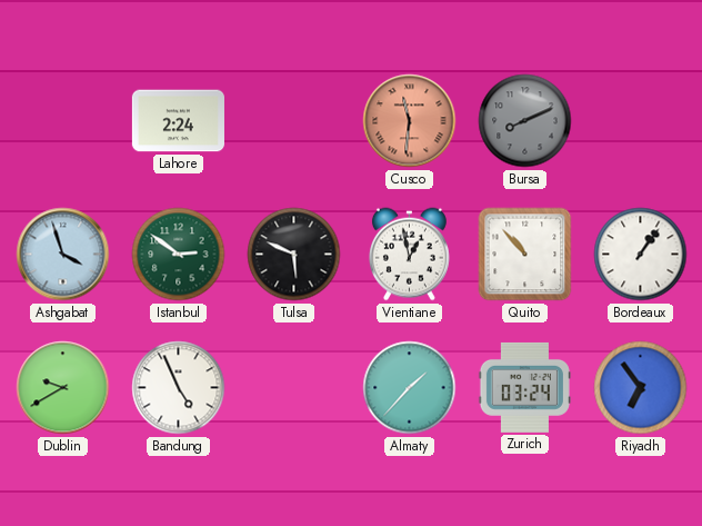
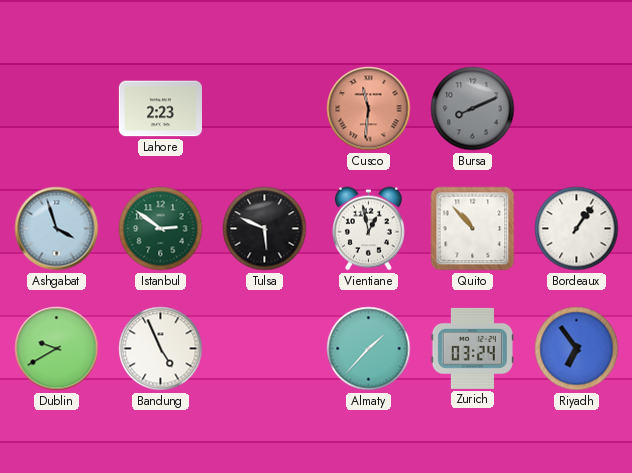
Lahore: 2:24 -> 2:23 (160, 109)
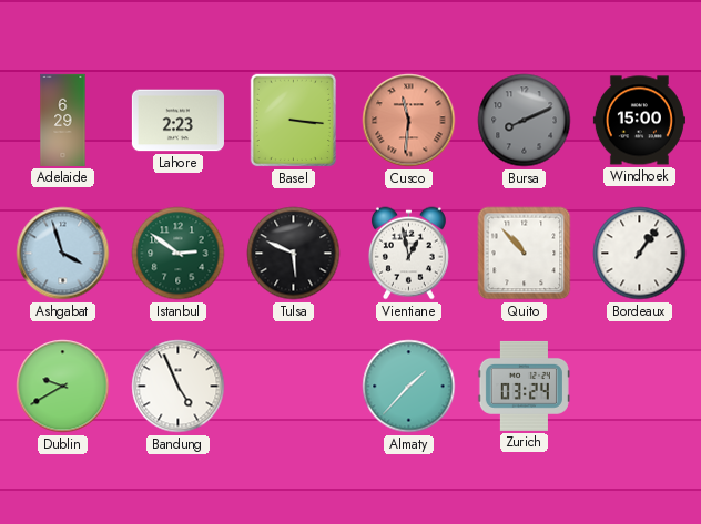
Adelaide: none -> 6:29 (63, 120)
Basel: none -> 3:16 (293, 121)
Windhoek: none -> 15:00 (639, 121)
Riyadh: 6:54 -> none (577, 349)
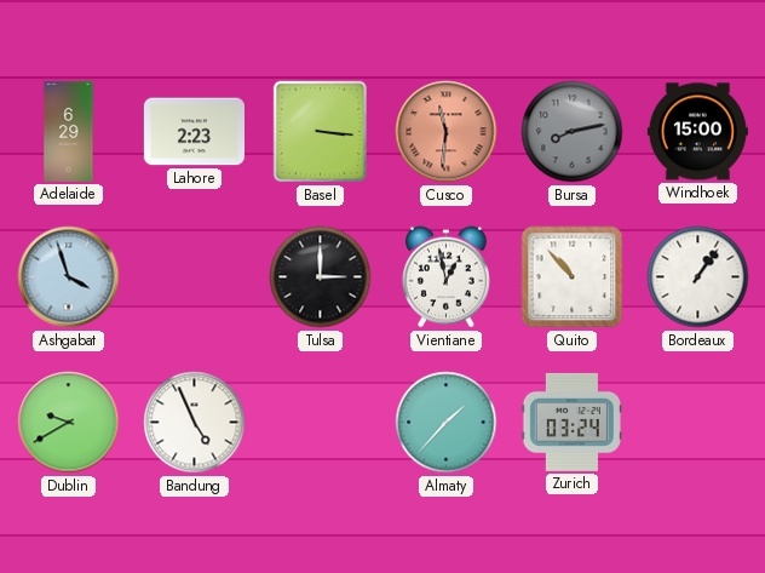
Bursa: 8:11 -> 8:13 (573, 132)
Istanbul: 2:51 -> none (179, 254)
Tulsa: 5:49 -> 3:00 (321, 277)
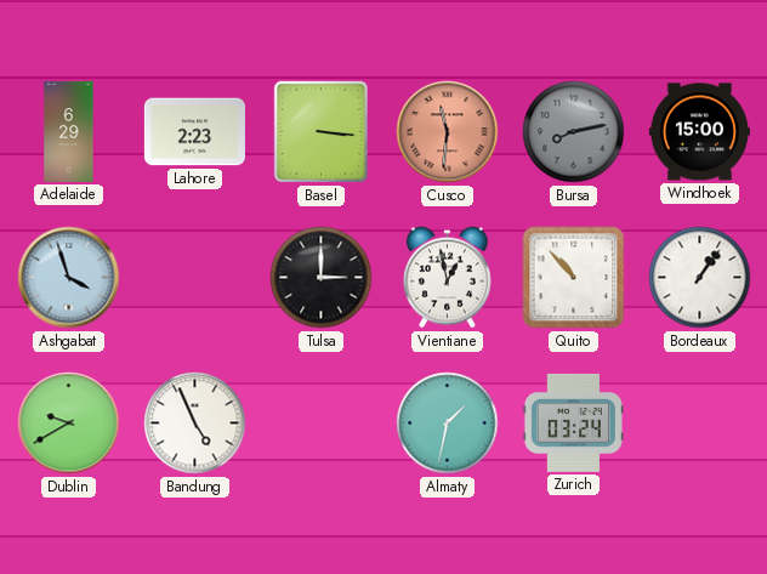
Almaty: 1:37 -> 1:32 (448, 424)
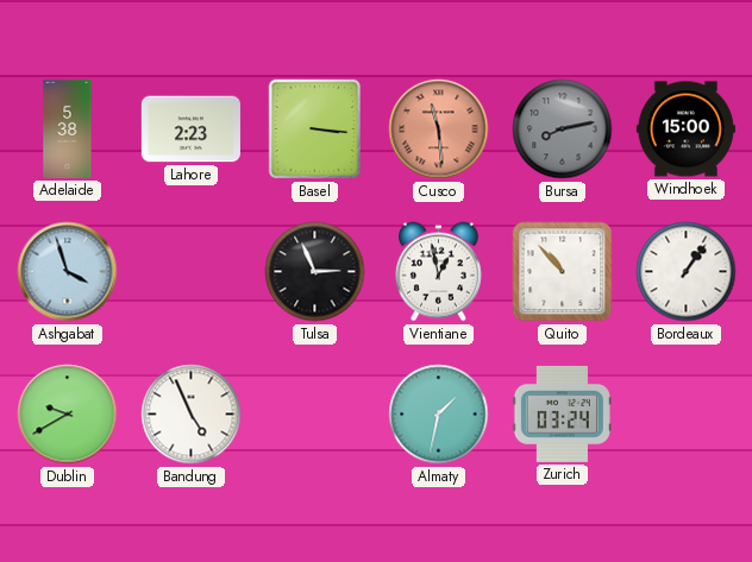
Adelaide: 6:29 -> 5:38 (68, 128)
Cusco: 11:31 -> 11:29 (439, 130)
Tulsa: 3:00 -> 2:56 (315, 272)
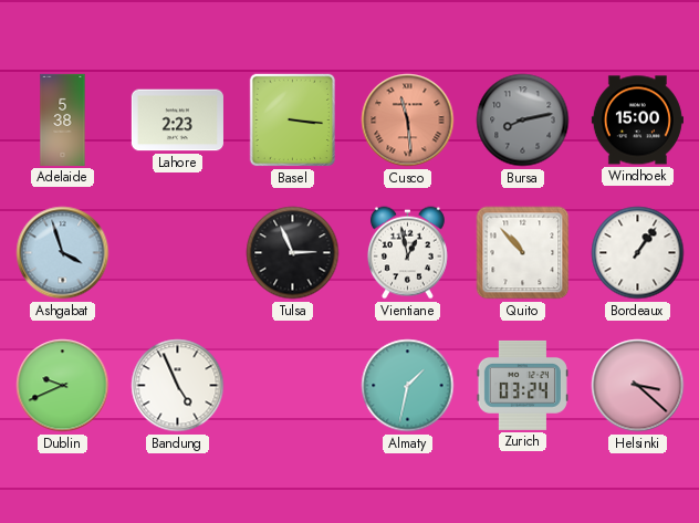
Dublin: 9:40 -> 9:41 (63, 386)
Helsinki: none -> 3:22 (638, 386)
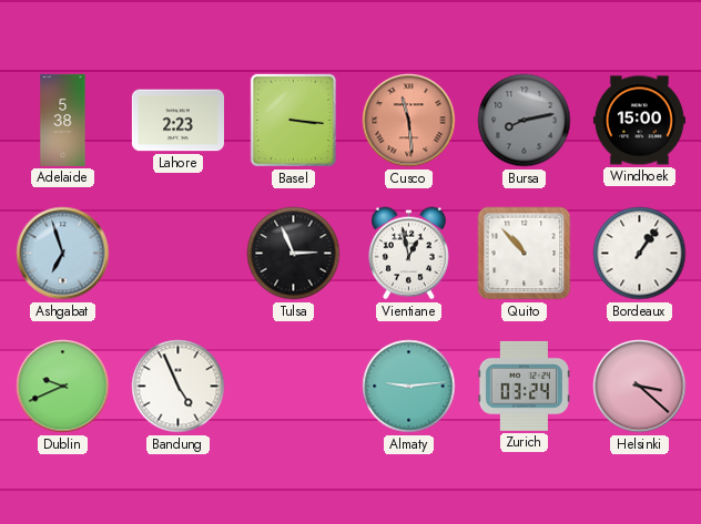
Ashgabat: 3:57 -> 6:57 (63, 254)
Almaty: 1:32 -> 9:14 (409, 387)
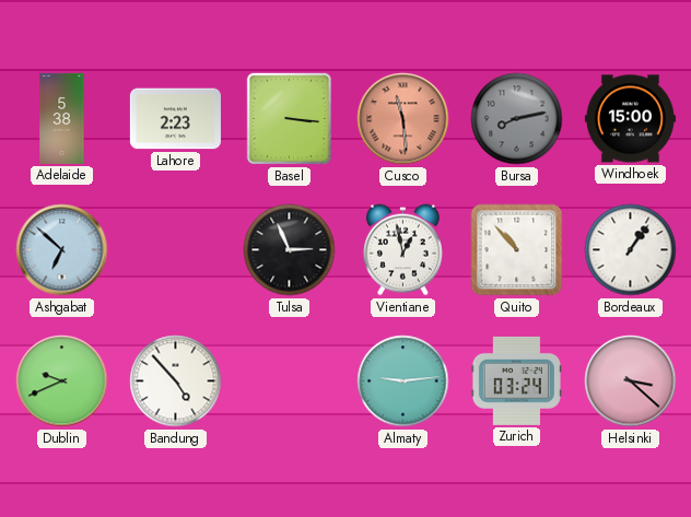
Ashgabat: 6:57 -> 6:52 (62, 250)
Bandung: 4:56 -> 4:53 (176, 381)
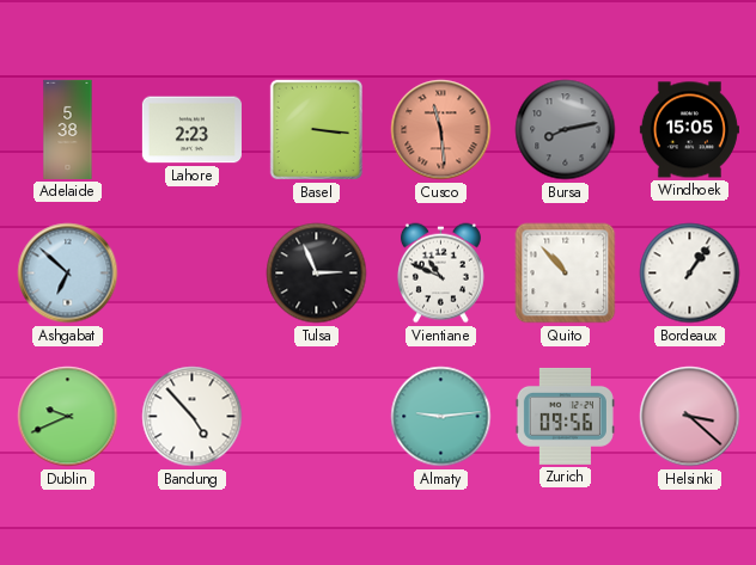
Windhoek: 15:00 -> 15:05 (689, 130)
Vientiane: 12:58 -> 10:49 (440, 274)
Zurich: 03:24 -> 09:56 (565, 416)
